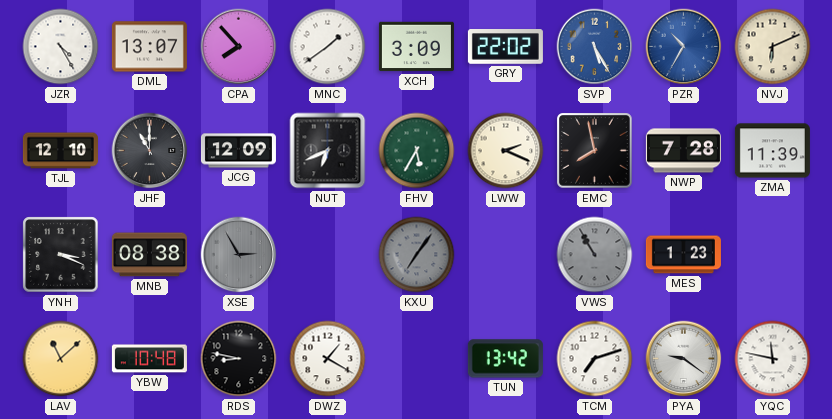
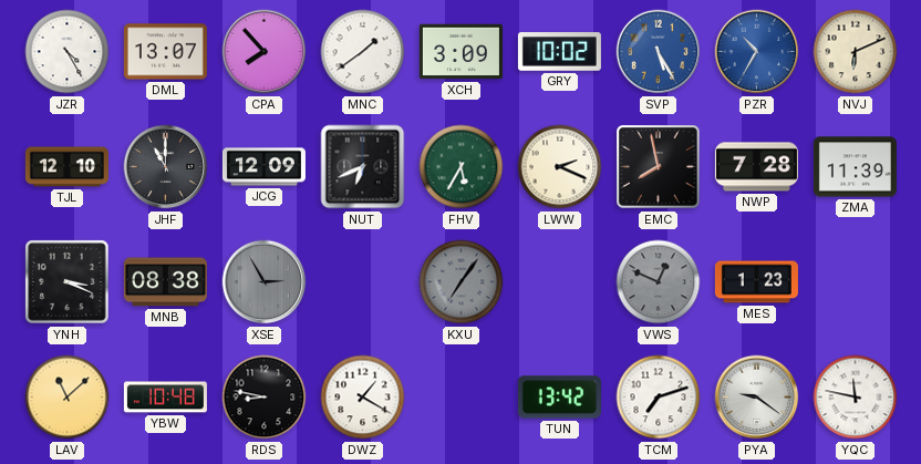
GRY: 22:02 -> 10:02 (559, 52)
VWS: 10:55 -> 12:49 (659, 282)
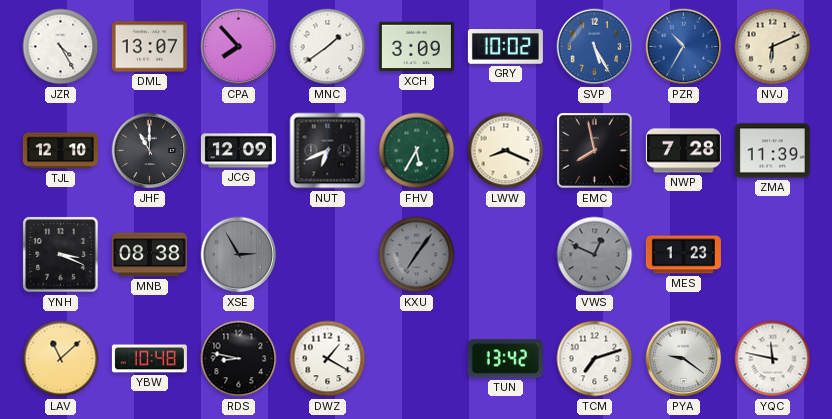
LWW: 2:19 -> 8:19 (506, 151)
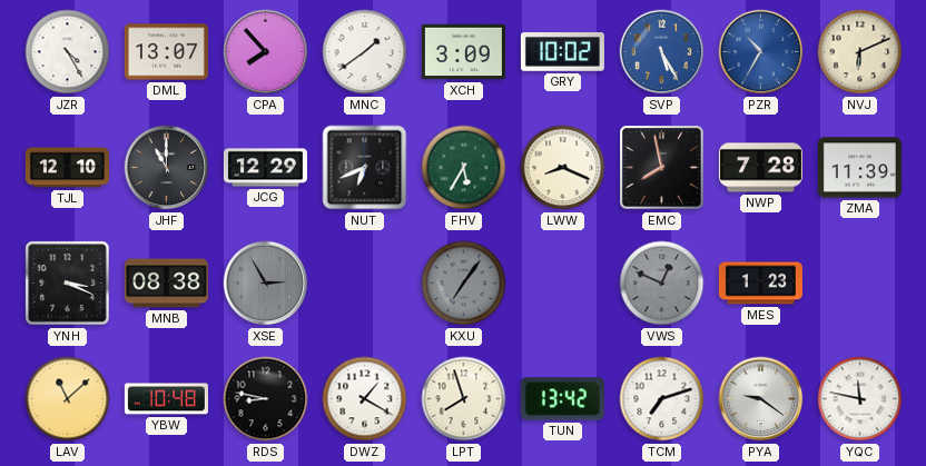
JCG: 12:09 -> 12:29 (265, 168)
LPT: none -> 7:57 (464, 399)
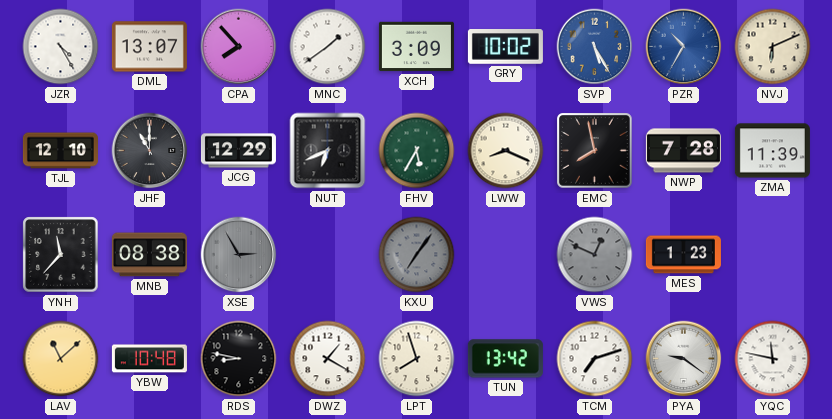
YNH: 3:19 -> 11:37 (61, 255)
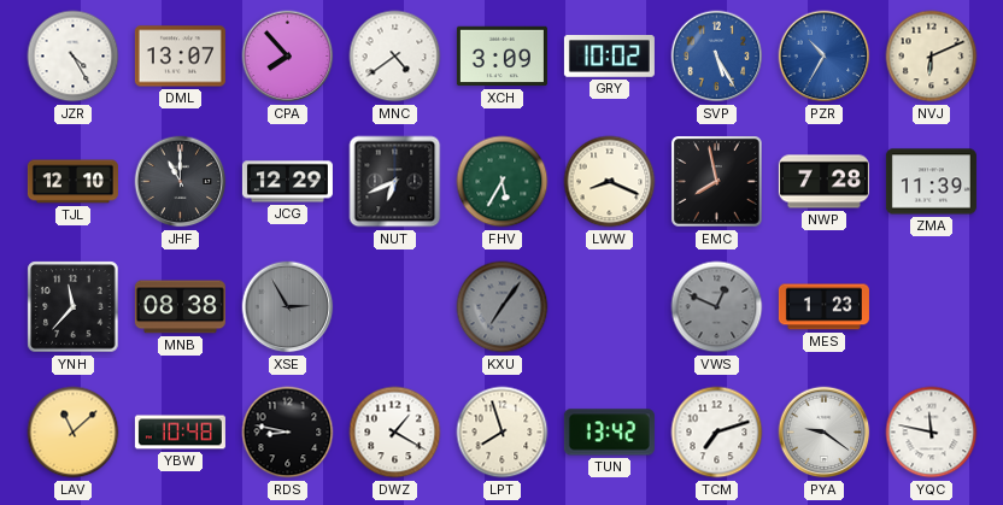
MNC: 1:39 -> 4:39 (395, 57)
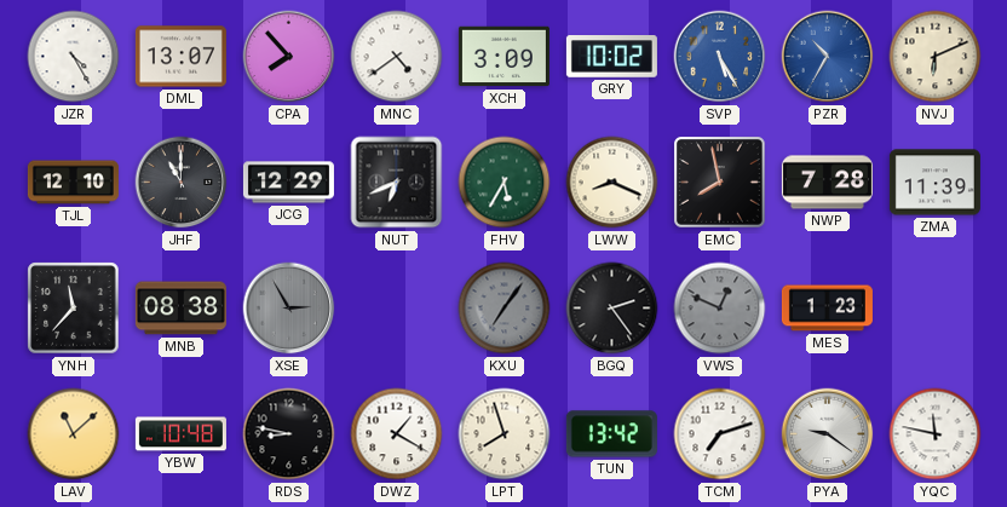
BGQ: none -> 2:24 (612, 309)
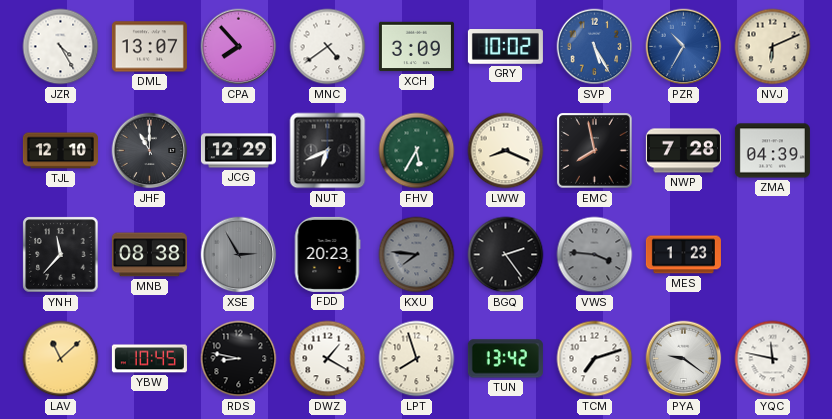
ZMA: 11:39 -> 04:39 (772, 151)
FDD: none -> 20:23 (327, 254)
KXU: 7:06 -> 7:46 (417, 255)
VWS: 12:49 -> 3:46 (595, 255)
YBW: 10:48 -> 10:45 (149, 359)
